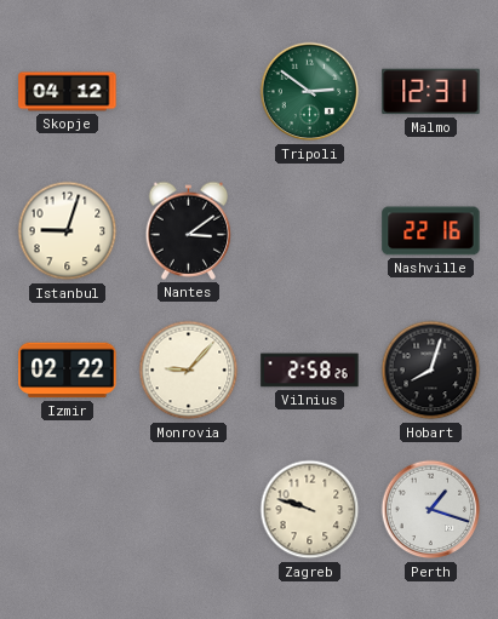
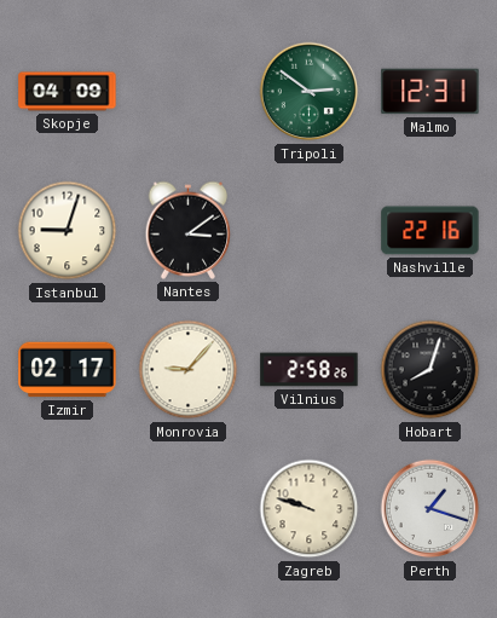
Skopje: 04:12 -> 04:09 (68, 92)
Izmir: 02:22 -> 02:17 (68, 370)
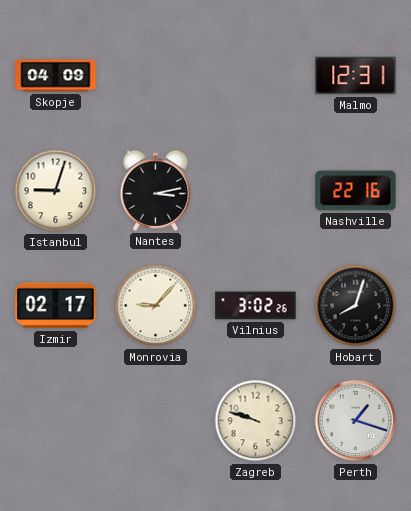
Tripoli: 2:51 -> none (310, 92)
Nantes: 3:09 -> 3:13 (156, 190)
Vilnius: 2:58 -> 3:02 (256, 306)
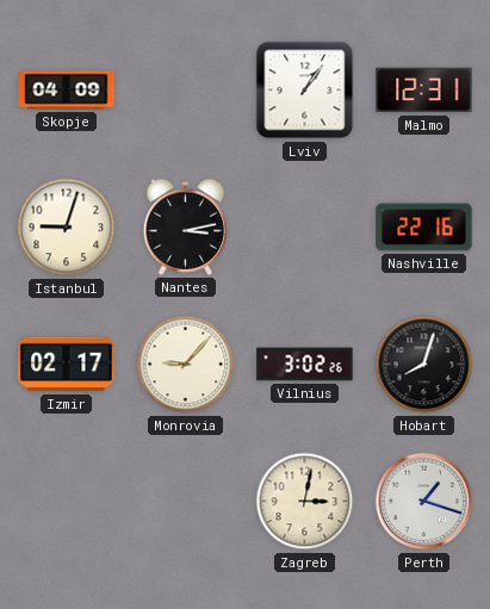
Lviv: none -> 1:06 (305, 91)
Zagreb: 9:48 -> 3:02 (305, 502)
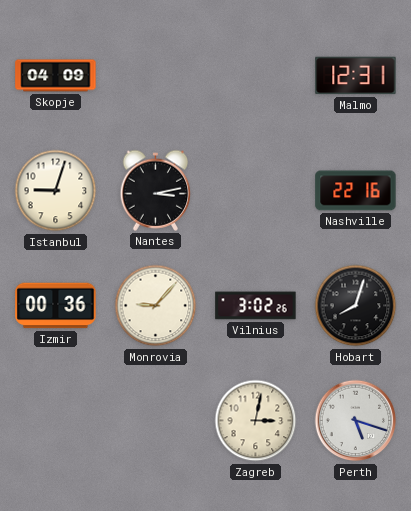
Lviv: 1:06 -> none (305, 91)
Izmir: 02:17 -> 00:36 (56, 306)
Perth: 1:18 -> 5:18 (356, 421)
